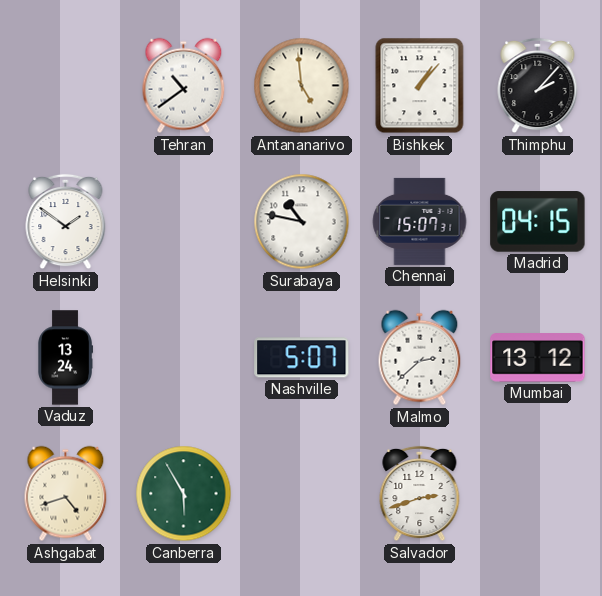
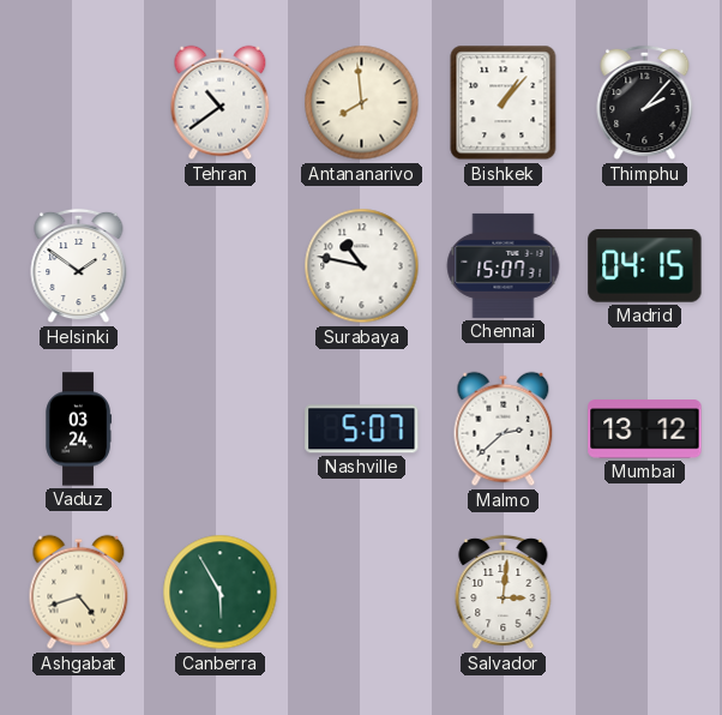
Antananarivo: 4:59 -> 7:59 (362, 103)
Vaduz: 13:24 -> 03:24 (78, 429)
Salvador: 2:42 -> 3:01 (504, 593)
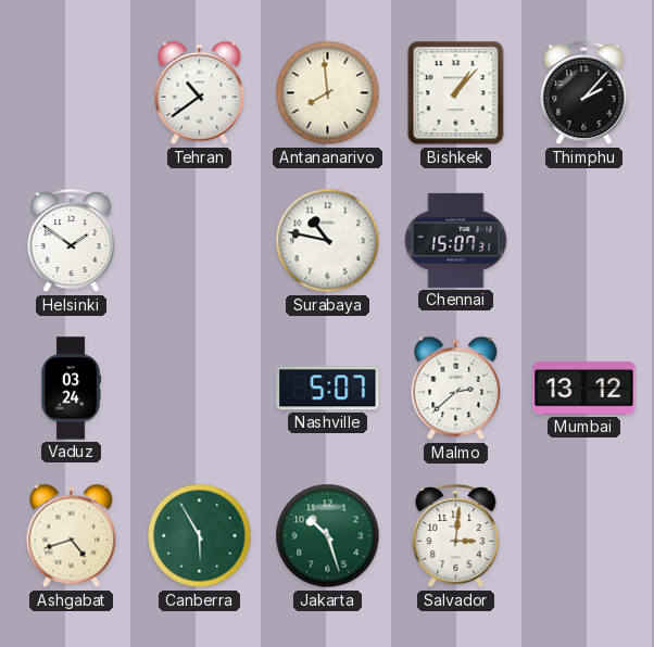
Madrid: 04:15 -> none (645, 266)
Jakarta: none -> 10:27 (328, 536)
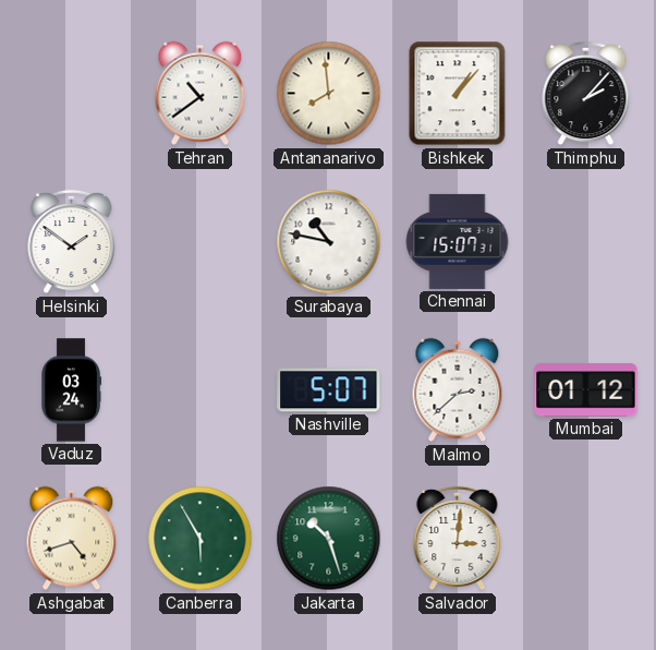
Mumbai: 13:12 -> 01:12 (586, 390)
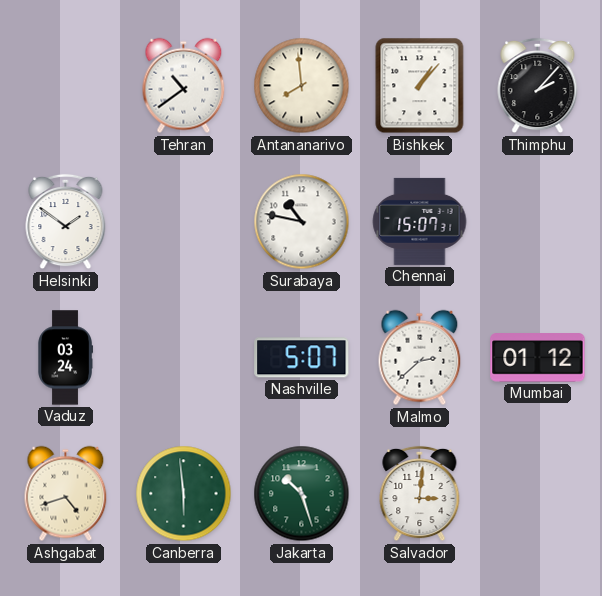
Canberra: 5:55 -> 5:59 (184, 494)
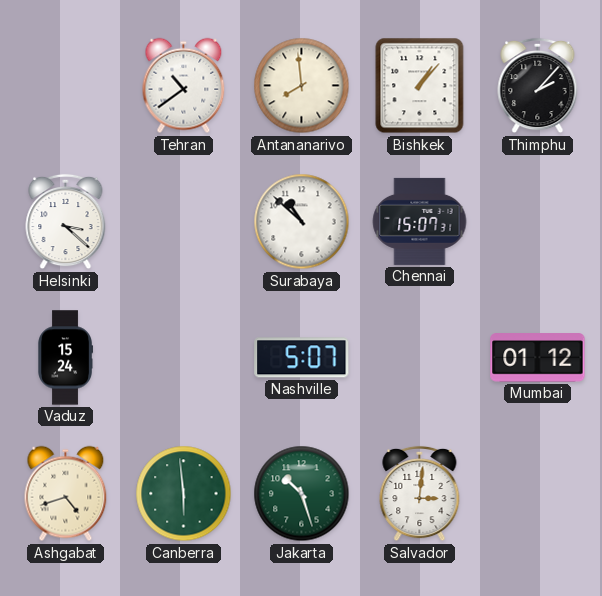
Helsinki: 1:51 -> 3:22 (66, 222)
Surabaya: 10:47 -> 10:52 (302, 222)
Vaduz: 03:24 -> 15:24 (65, 358)
Malmo: 2:38 -> none (420, 358)
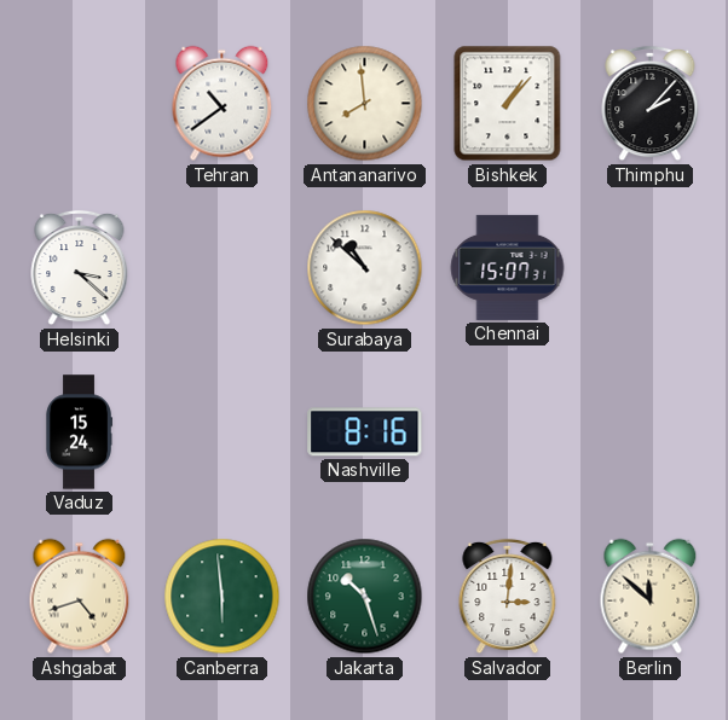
Nashville: 5:07 -> 8:16 (365, 432)
Mumbai: 01:12 -> none (538, 358)
Berlin: none -> 11:52 (651, 597)
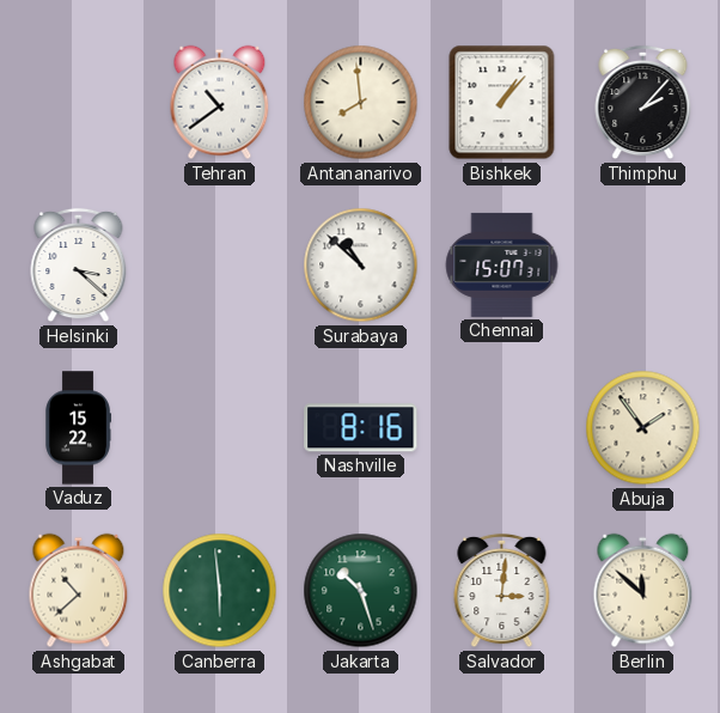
Vaduz: 15:24 -> 15:22 (78, 428)
Abuja: none -> 1:54 (643, 428)
Ashgabat: 4:42 -> 10:38 (79, 591)
